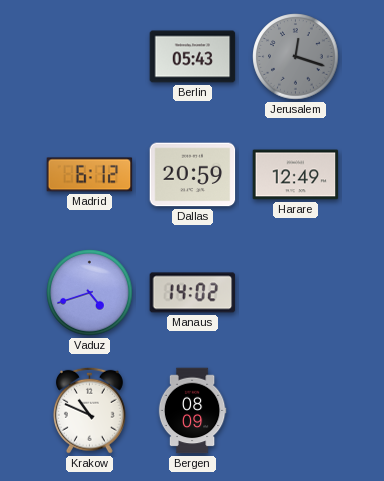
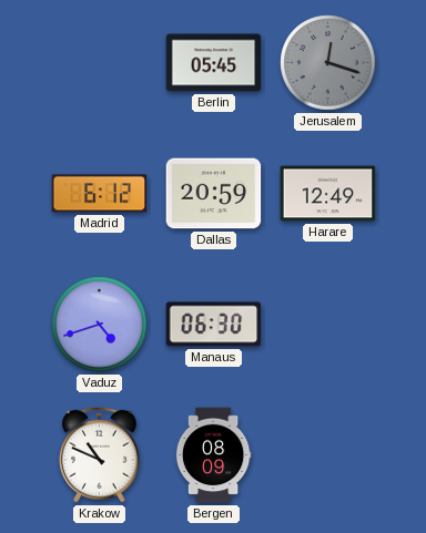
Berlin: 05:43 -> 05:45 (214, 63)
Manaus: 14:02 -> 06:30 (214, 325)
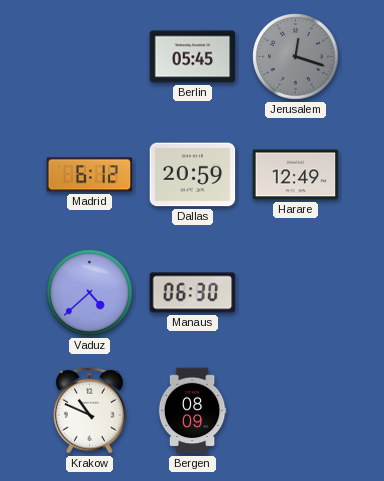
Vaduz: 4:42 -> 4:38 (90, 293)
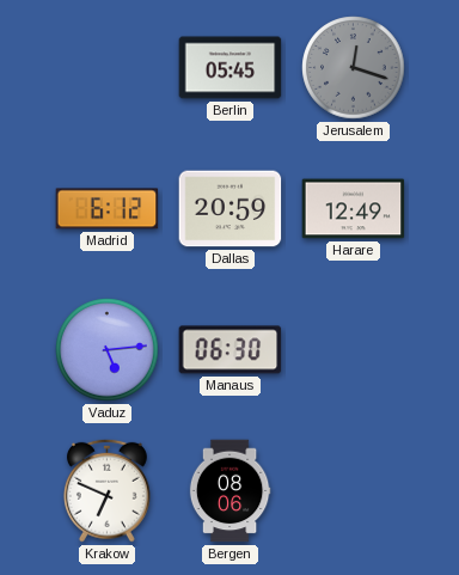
Vaduz: 4:38 -> 5:14 (108, 350)
Krakow: 10:49 -> 6:49 (106, 490)
Bergen: 08:09 -> 08:06 (229, 491)
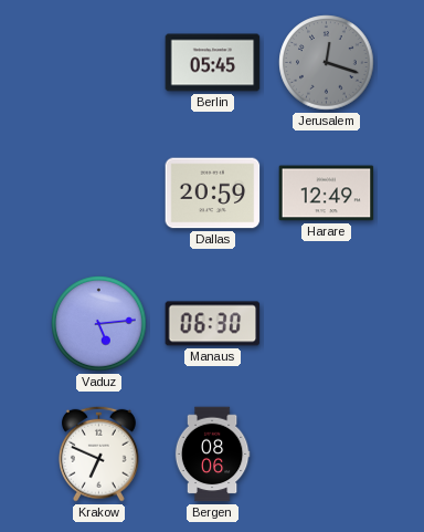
Madrid: 6:12 -> none (108, 209)
